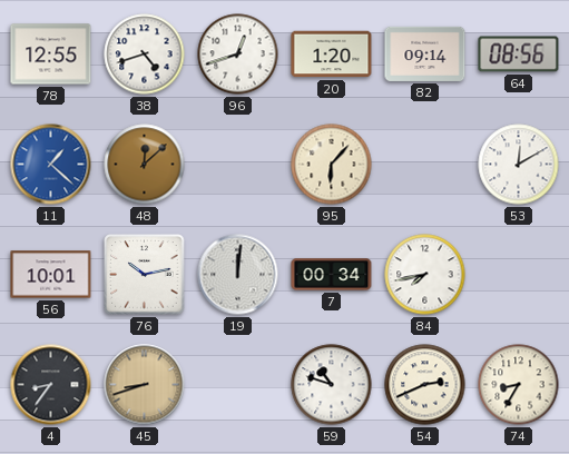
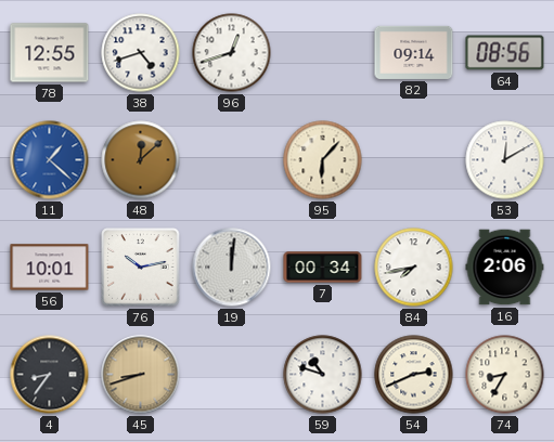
20: 1:20 -> none (332, 55)
16: none -> 2:06 (505, 268)
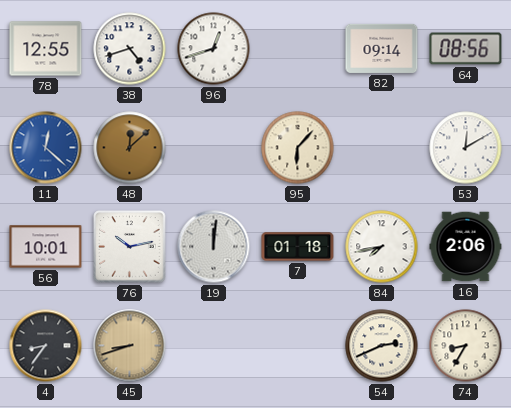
11: 1:22 -> 12:22 (46, 148)
7: 00:34 -> 01:18 (298, 247)
59: 10:48 -> none (323, 375)
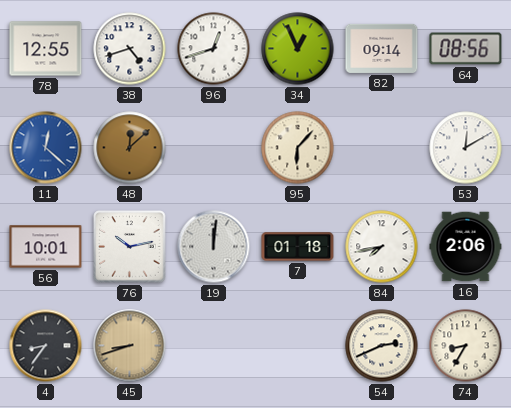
34: none -> 12:56 (298, 49)
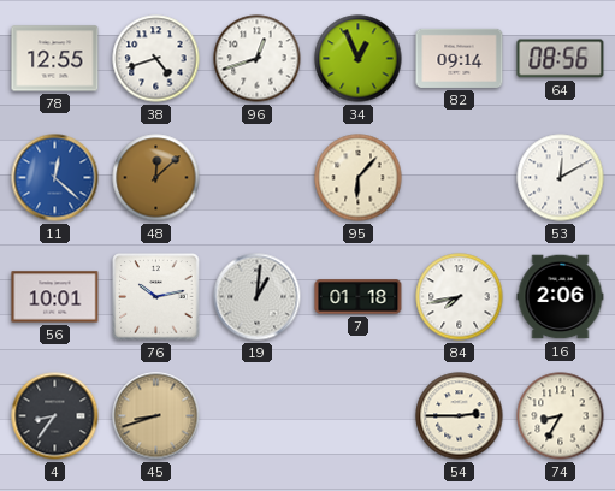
19: 12:01 -> 1:01 (258, 297)
54: 2:41 -> 2:45 (460, 416)
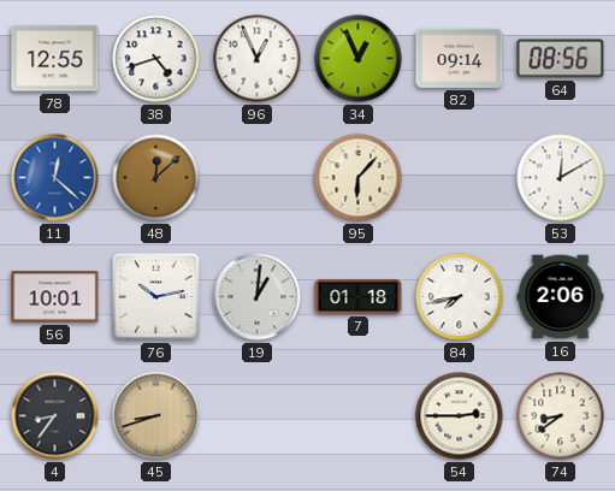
96: 12:42 -> 12:56 (258, 59)
74: 8:35 -> 8:39 (561, 416)
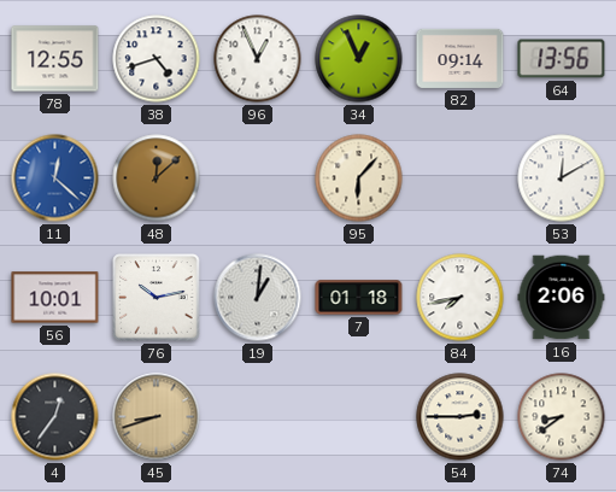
64: 08:56 -> 13:56 (562, 59)
4: 8:36 -> 12:36 (55, 417)
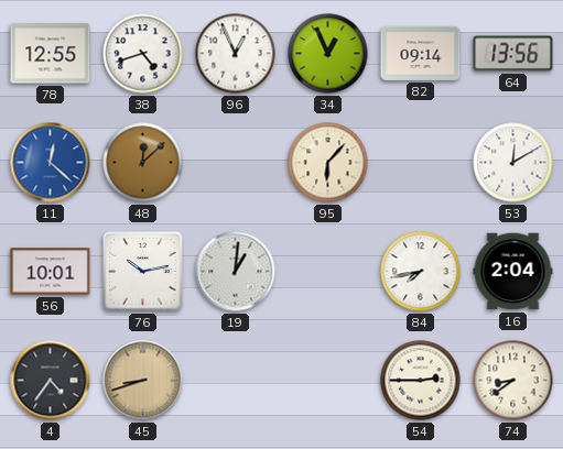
7: 01:18 -> none (359, 298)
16: 2:06 -> 2:04 (513, 272)
4: 12:36 -> 4:36 (51, 381)
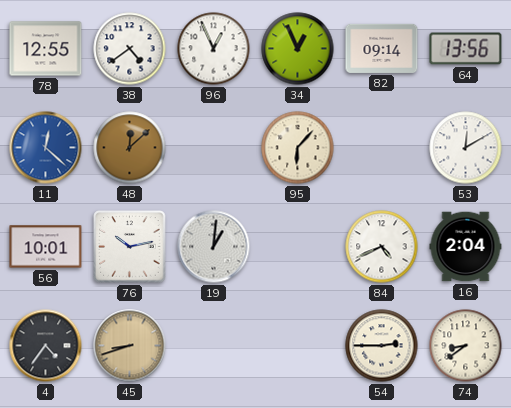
38: 4:42 -> 4:39 (130, 49)
84: 7:43 -> 4:41 (382, 247)
